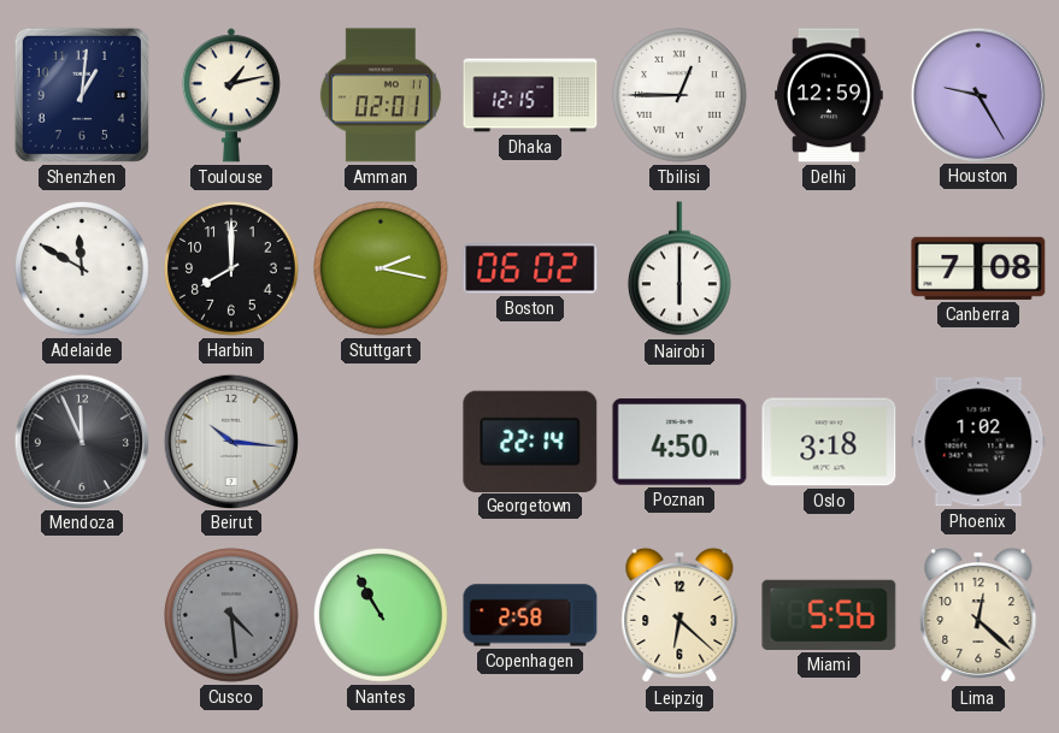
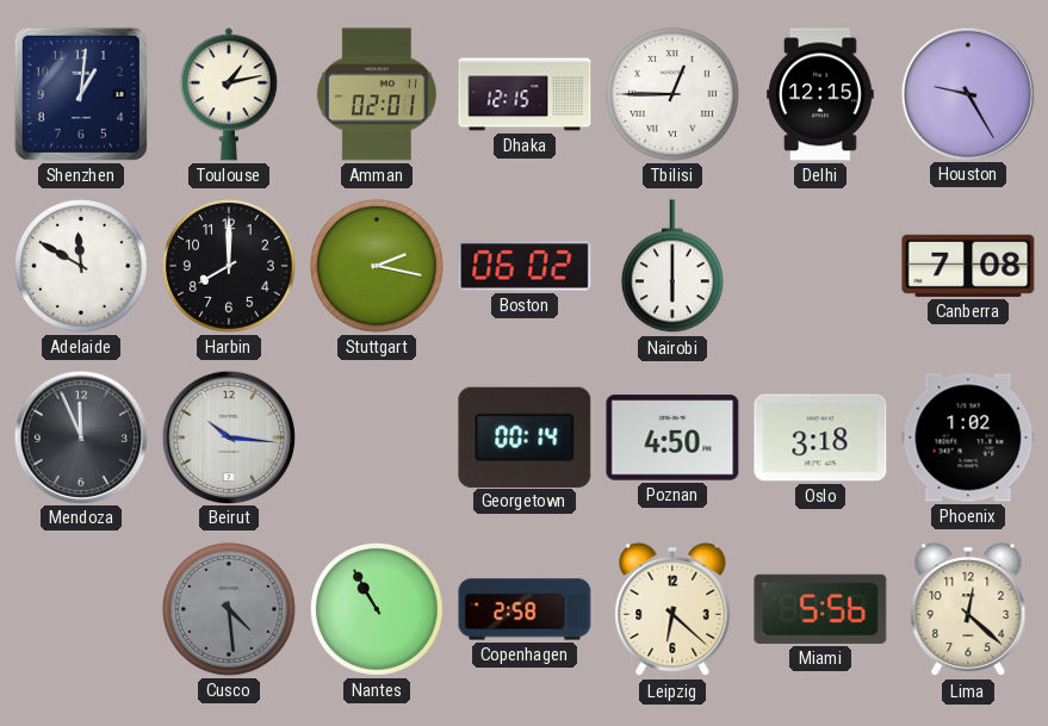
Delhi: 12:59 -> 12:15 (820, 94)
Georgetown: 22:14 -> 00:14 (525, 436)
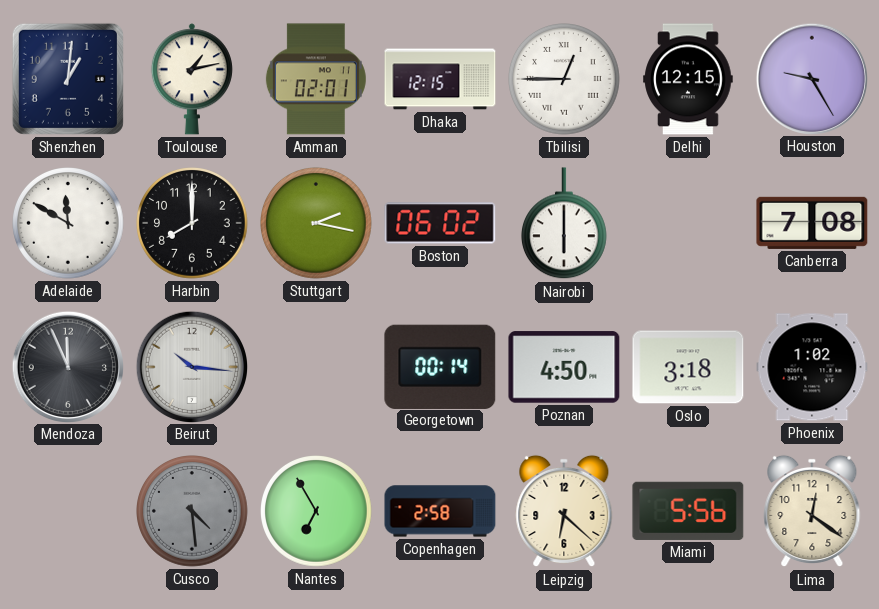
Nantes: 10:55 -> 6:55 (317, 512)
Lima: 12:22 -> 12:21 (812, 511)
